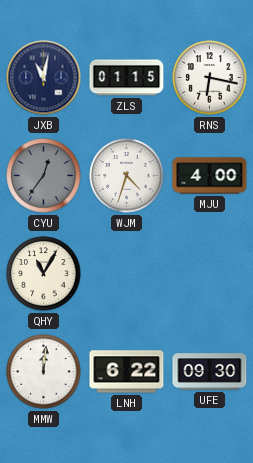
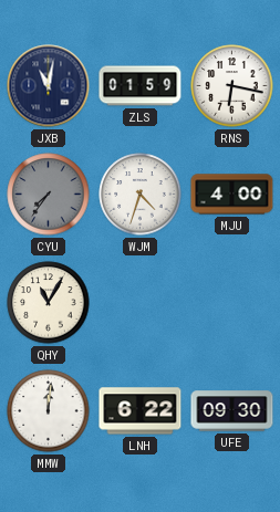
ZLS: 01:15 -> 01:59 (141, 86)
CYU: 12:36 -> 7:36 (49, 195)
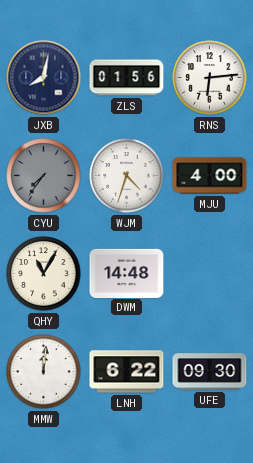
JXB: 11:02 -> 8:02 (44, 78)
ZLS: 01:59 -> 01:56 (127, 78)
RNS: 6:17 -> 6:14 (210, 78)
DWM: none -> 14:48 (127, 273)
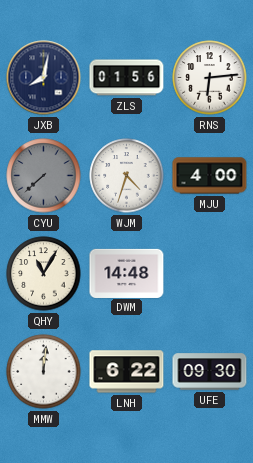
CYU: 7:36 -> 7:38 (44, 176)
